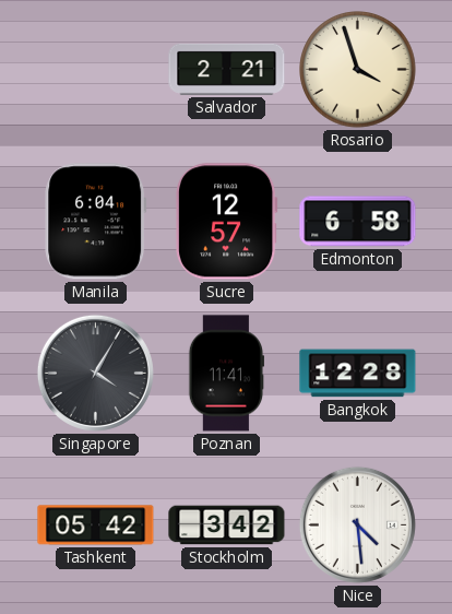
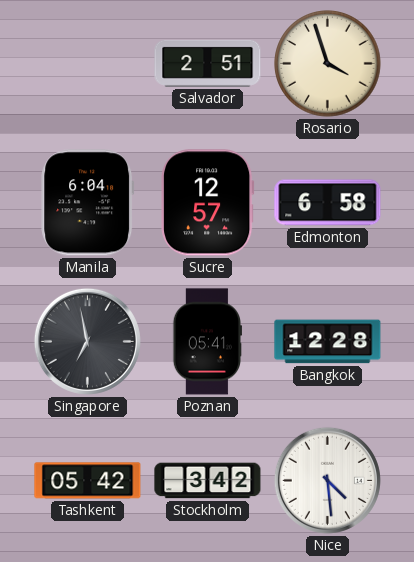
Salvador: 2:21 -> 2:51 (208, 63)
Singapore: 4:05 -> 6:58 (87, 341)
Poznan: 11:41 -> 05:41 (206, 342)
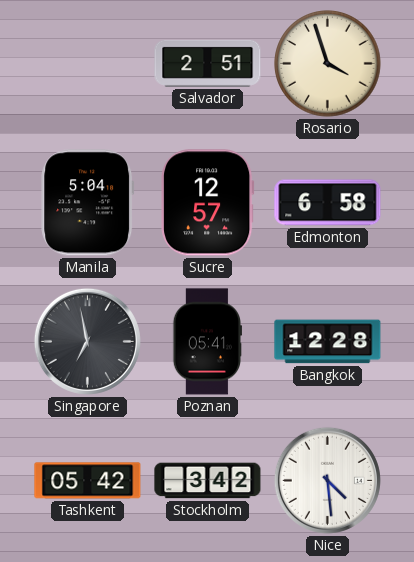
Manila: 6:04 -> 5:04 (88, 203)
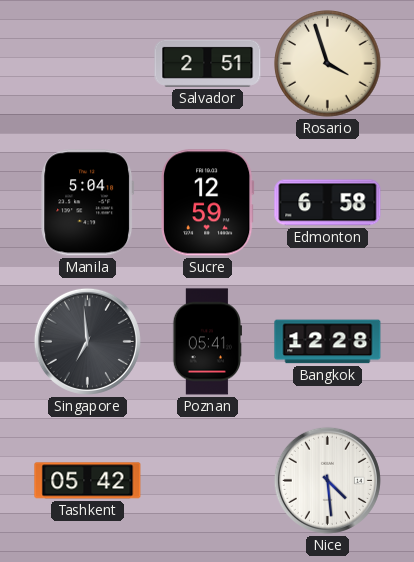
Sucre: 12:57 -> 12:59 (208, 203)
Singapore: 6:58 -> 6:59 (87, 341)
Stockholm: 3:42 -> none (208, 481)
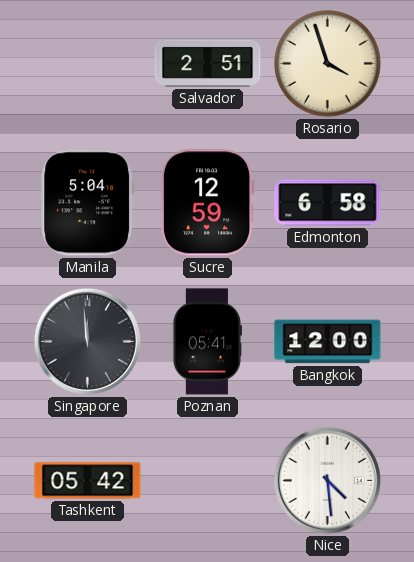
Singapore: 6:59 -> 11:59 (87, 341)
Bangkok: 12:28 -> 12:00 (328, 342)
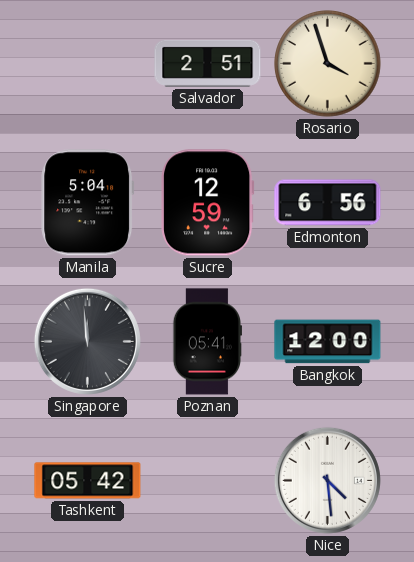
Edmonton: 6:58 -> 6:56 (328, 203)
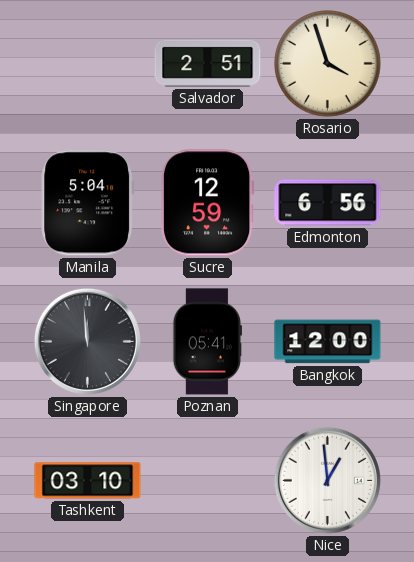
Tashkent: 05:42 -> 03:10 (88, 481)
Nice: 4:29 -> 12:59 (327, 480)
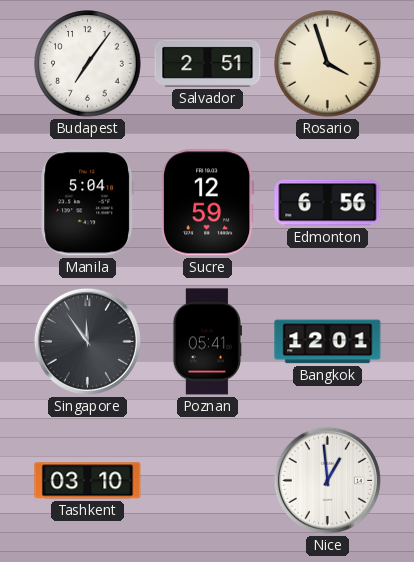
Budapest: none -> 7:06 (88, 64)
Singapore: 11:59 -> 11:54 (87, 341)
Bangkok: 12:00 -> 12:01 (328, 342)
